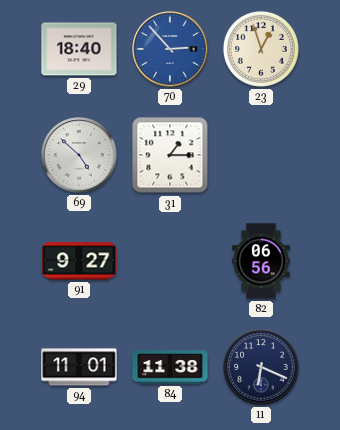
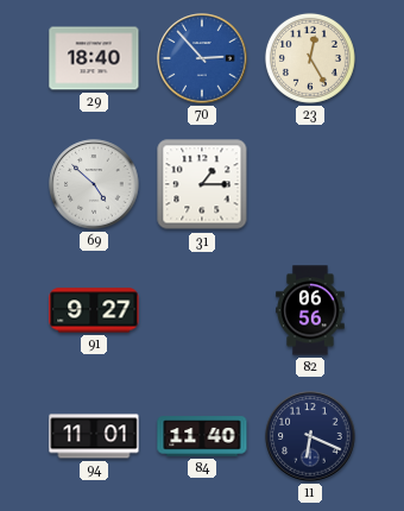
23: 12:57 -> 12:25 (310, 58)
84: 11:38 -> 11:40 (202, 436)
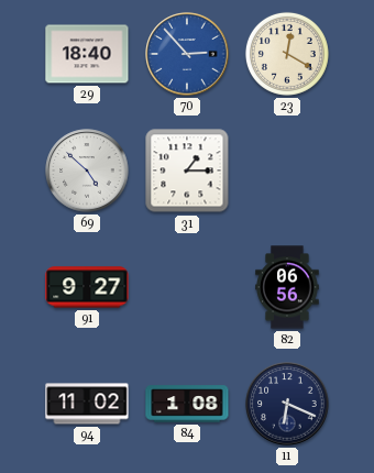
23: 12:25 -> 12:20 (287, 54)
94: 11:01 -> 11:02 (87, 404)
84: 11:40 -> 1:08 (187, 404)
